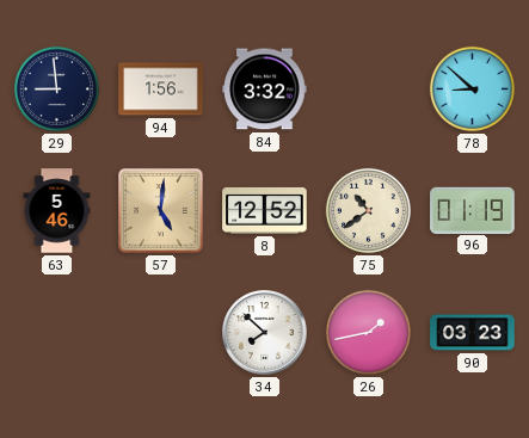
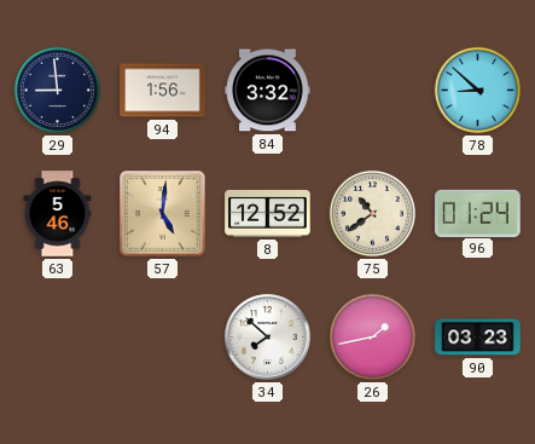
96: 01:19 -> 01:24 (478, 213)
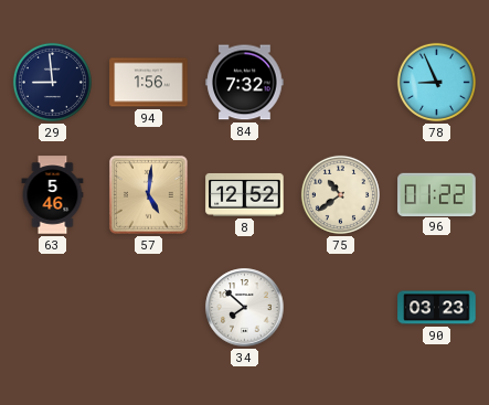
84: 3:32 -> 7:32 (245, 83)
78: 8:52 -> 8:56 (436, 82)
96: 01:24 -> 01:22 (437, 194)
26: 1:43 -> none (372, 336)
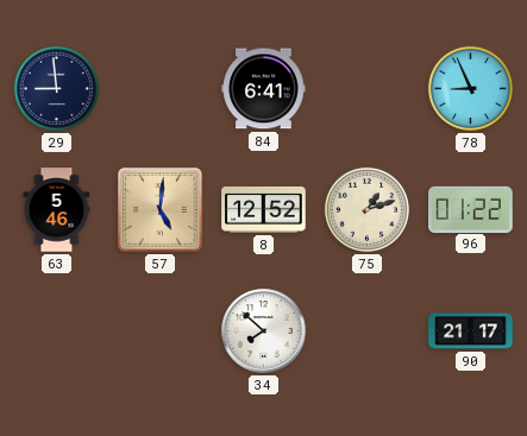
94: 1:56 -> none (149, 83)
84: 7:32 -> 6:41 (264, 89)
75: 10:39 -> 1:12 (366, 209)
90: 03:23 -> 21:17 (471, 331)
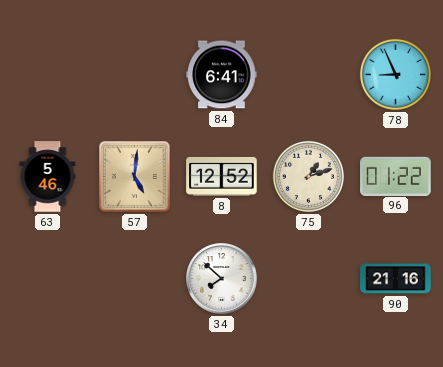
29: 8:59 -> none (56, 88)
90: 21:17 -> 21:16 (396, 279)
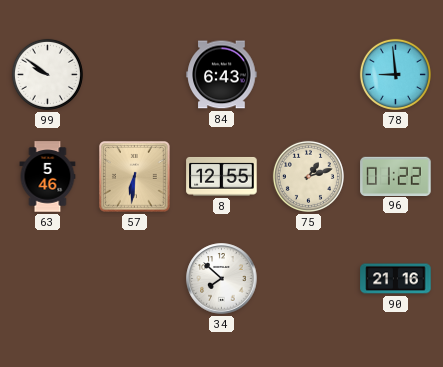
99: none -> 9:51 (47, 74)
84: 6:41 -> 6:43 (222, 75)
78: 8:56 -> 8:59 (395, 74)
57: 5:01 -> 6:31 (135, 177)
8: 12:52 -> 12:55 (222, 177)
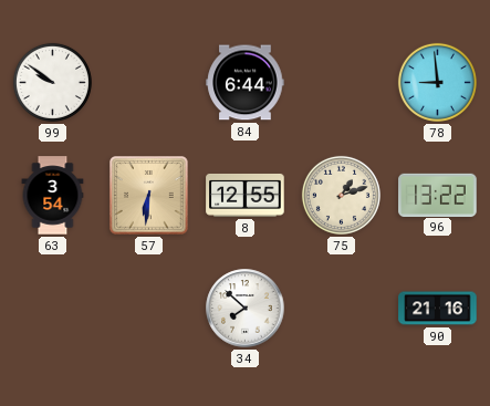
84: 6:43 -> 6:44 (246, 83)
63: 5:46 -> 3:54 (53, 196)
96: 01:22 -> 13:22 (438, 195)
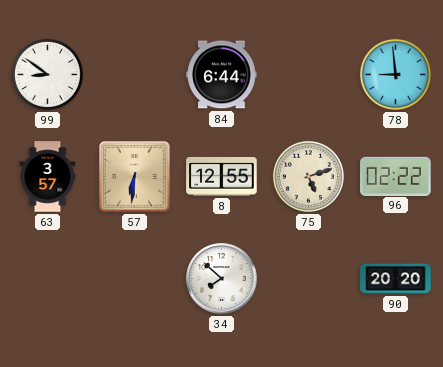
99: 9:51 -> 8:51 (47, 74)
63: 3:54 -> 3:57 (48, 177)
75: 1:12 -> 5:12 (308, 176)
96: 13:22 -> 02:22 (396, 176)
90: 21:16 -> 20:20 (396, 279)
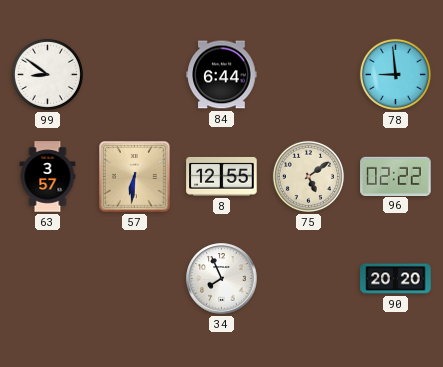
75: 5:12 -> 5:09 (308, 176)
34: 7:52 -> 7:56 (222, 279)
